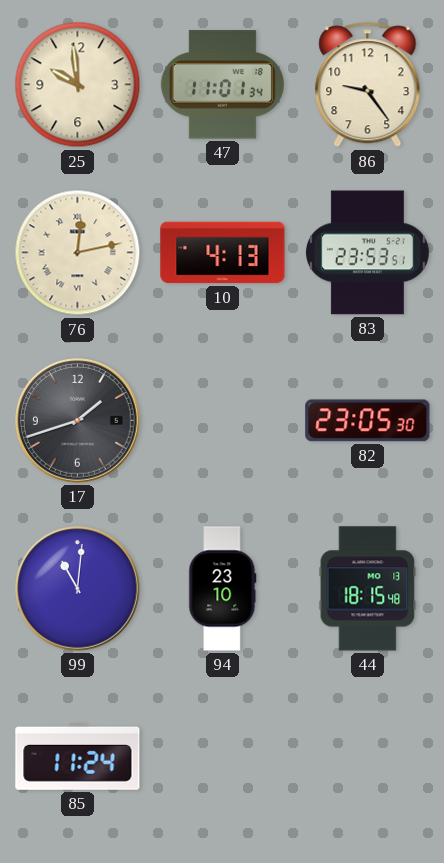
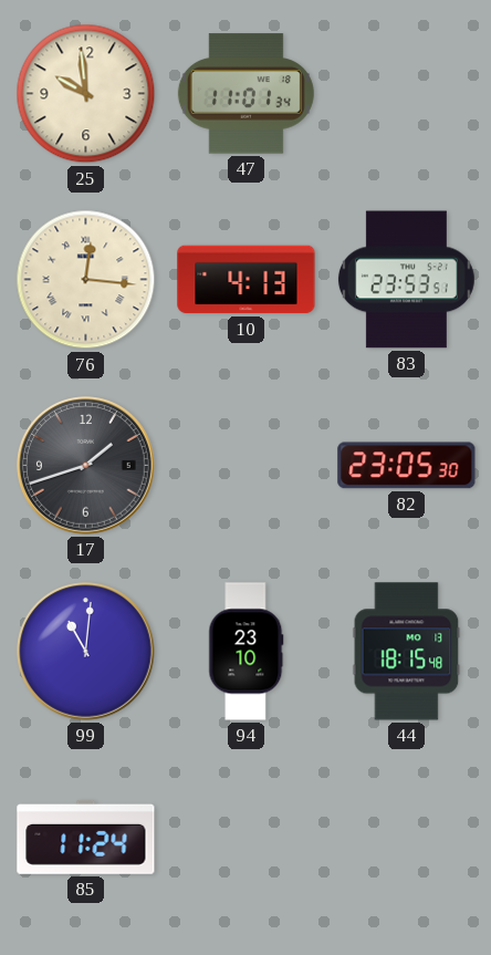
86: 9:24 -> none (368, 85)
76: 12:13 -> 12:16 (86, 280)
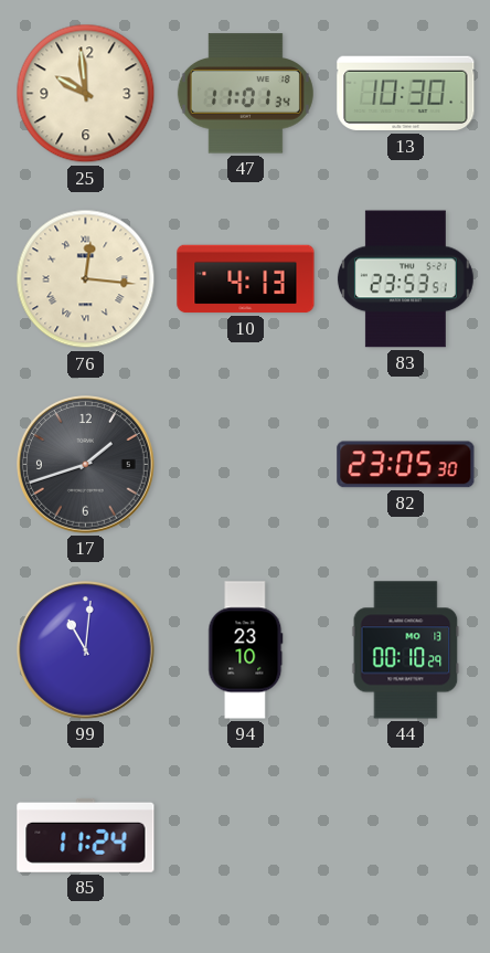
13: none -> 10:30 (406, 94)
44: 18:15 -> 00:10 (406, 650)
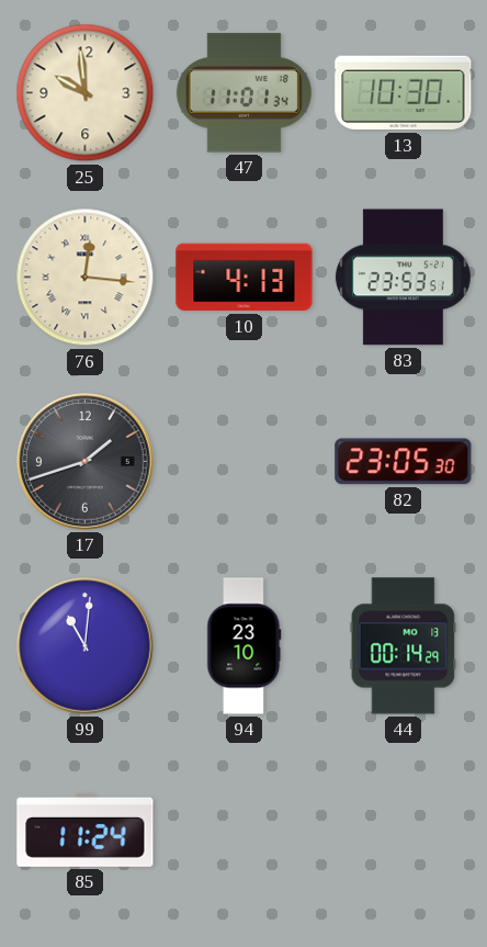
44: 00:10 -> 00:14 (404, 646)
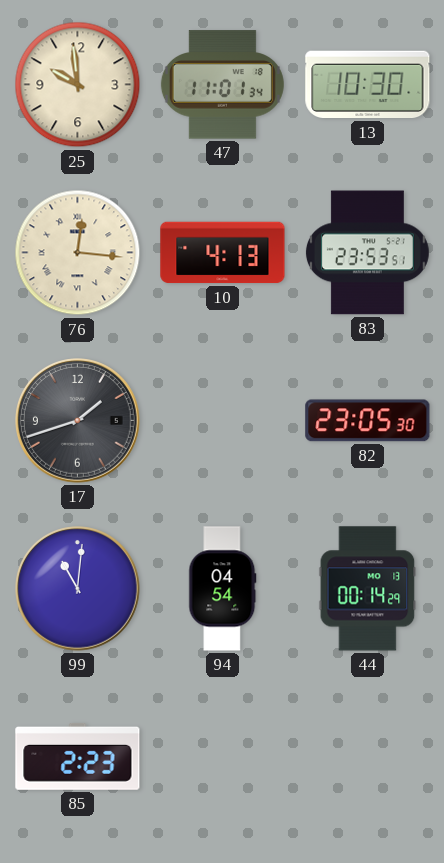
94: 23:10 -> 04:54 (223, 589)
85: 11:24 -> 2:23 (78, 756)
